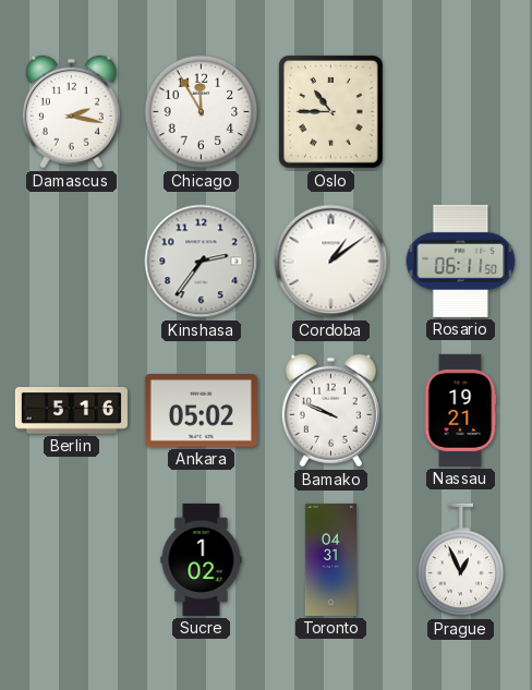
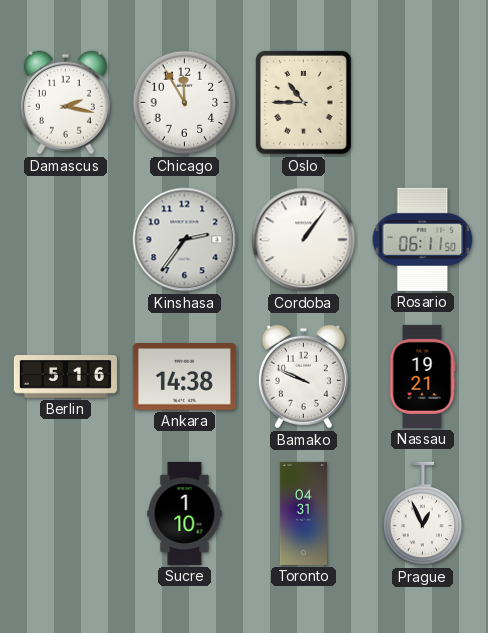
Cordoba: 1:09 -> 1:06 (304, 240)
Ankara: 05:02 -> 14:38 (184, 377)
Sucre: 1:02 -> 1:10 (185, 513)
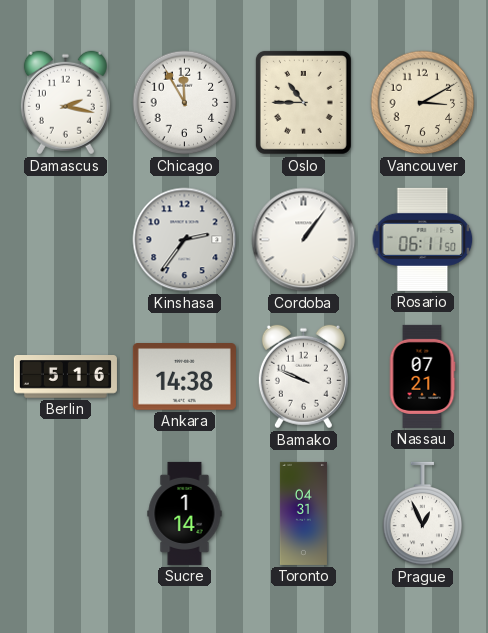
Vancouver: none -> 3:10 (423, 103)
Nassau: 19:21 -> 07:21 (422, 376)
Sucre: 1:10 -> 1:14 (185, 513)
